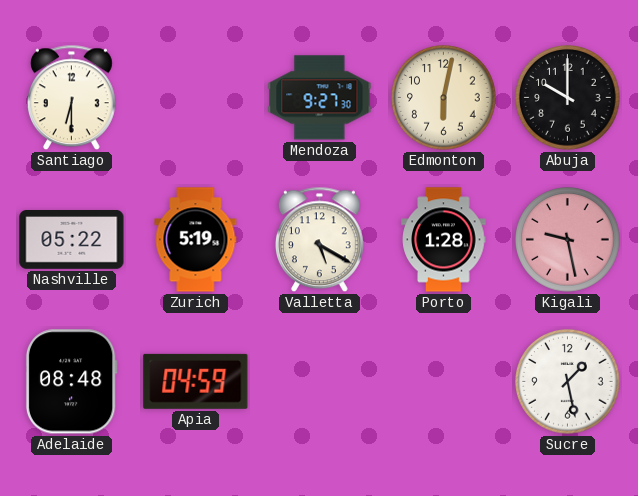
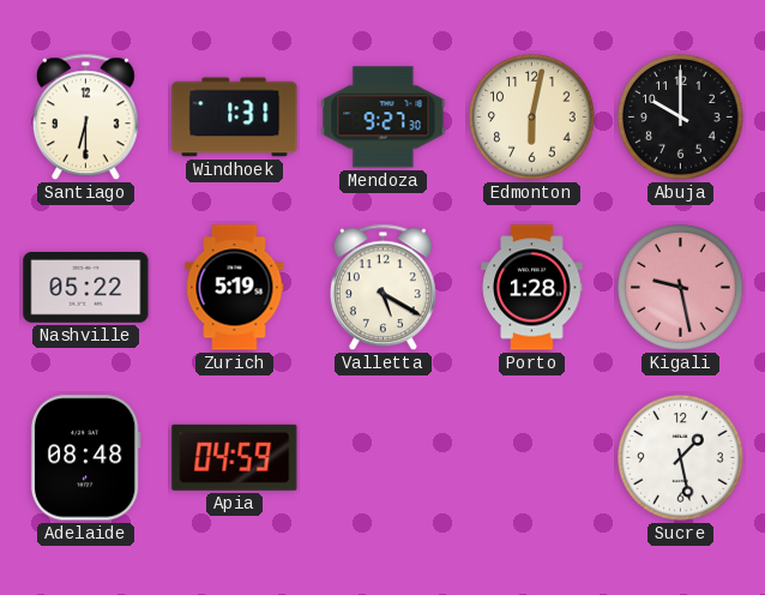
Windhoek: none -> 1:31 (235, 118)
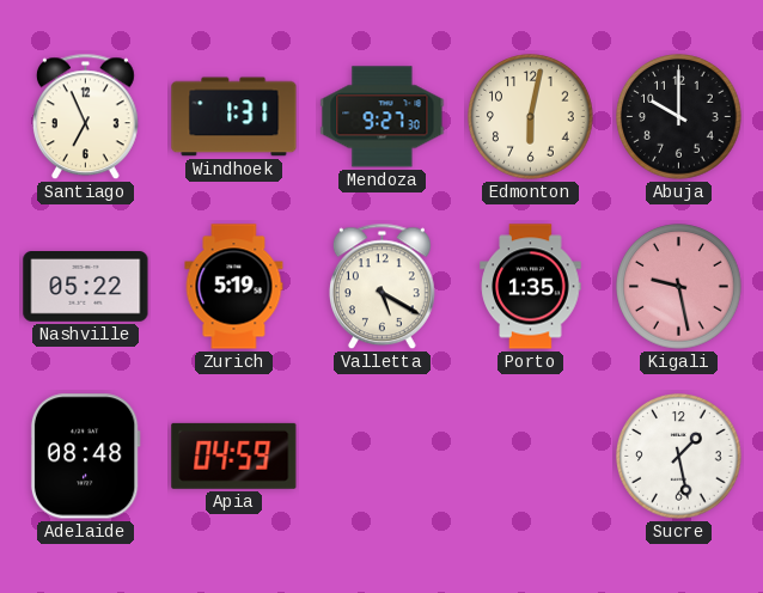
Santiago: 6:30 -> 6:56 (85, 117)
Porto: 1:28 -> 1:35 (531, 287)
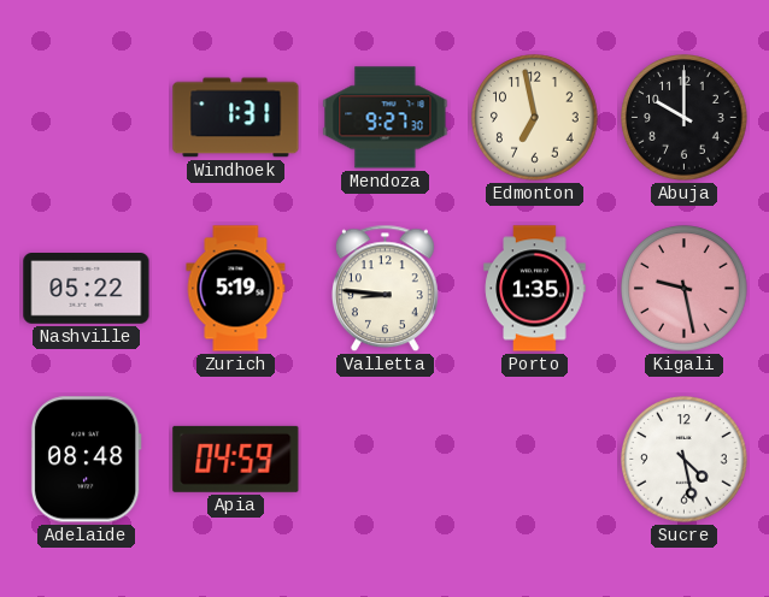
Santiago: 6:56 -> none (85, 117)
Edmonton: 6:02 -> 6:58 (535, 118)
Valletta: 5:20 -> 8:46 (384, 289)
Sucre: 1:28 -> 4:28 (685, 460)
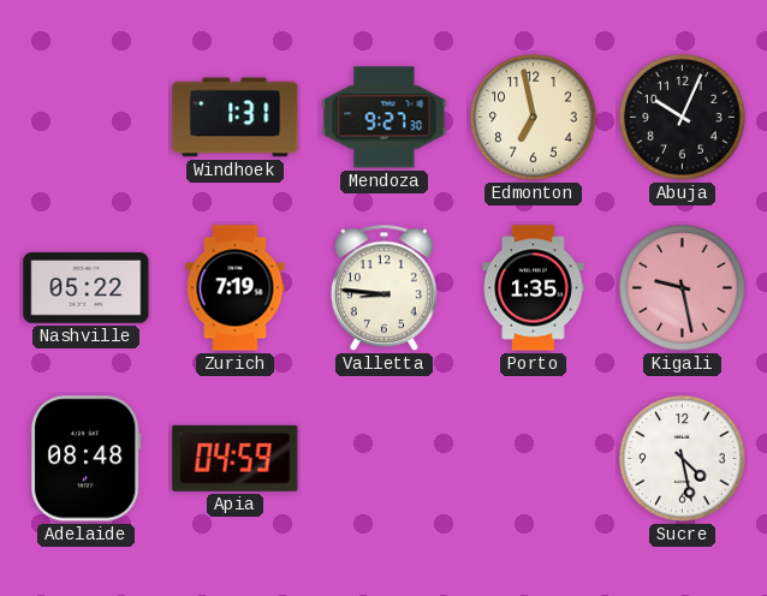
Abuja: 10:00 -> 10:04 (683, 118)
Zurich: 5:19 -> 7:19 (236, 288)
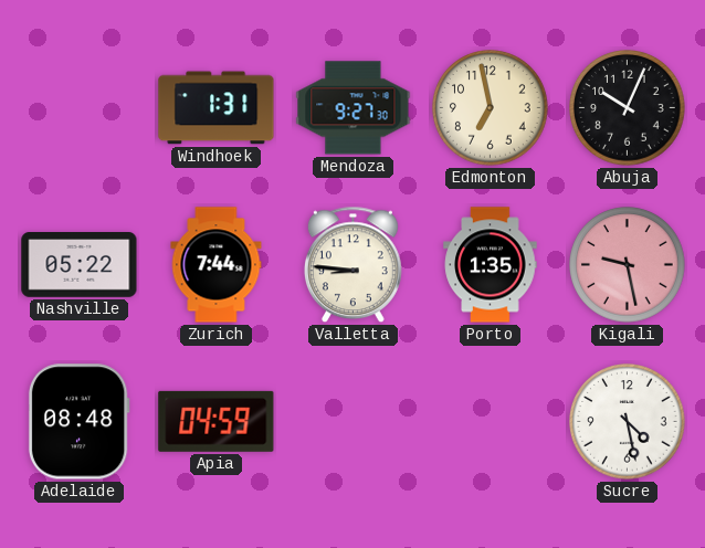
Zurich: 7:19 -> 7:44 (217, 265)
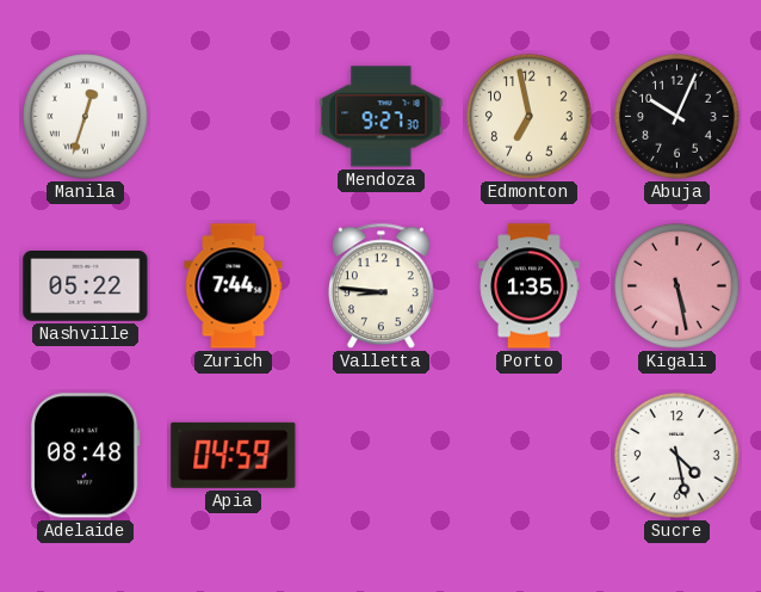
Manila: none -> 12:33 (86, 117)
Windhoek: 1:31 -> none (217, 108)
Kigali: 9:28 -> 5:28 (678, 286)
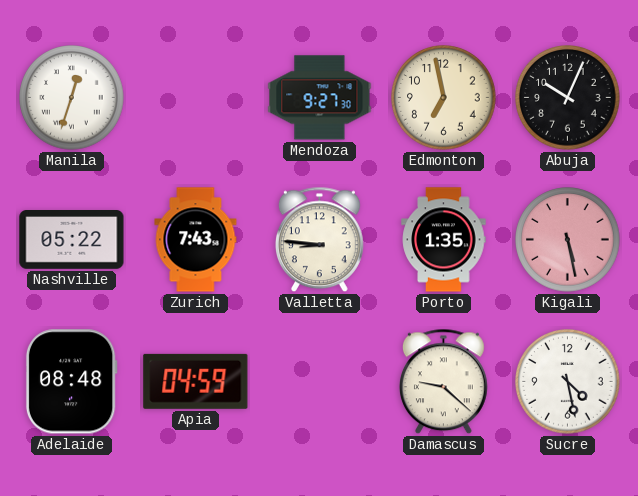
Zurich: 7:44 -> 7:43 (196, 240)
Damascus: none -> 9:22 (443, 382)
